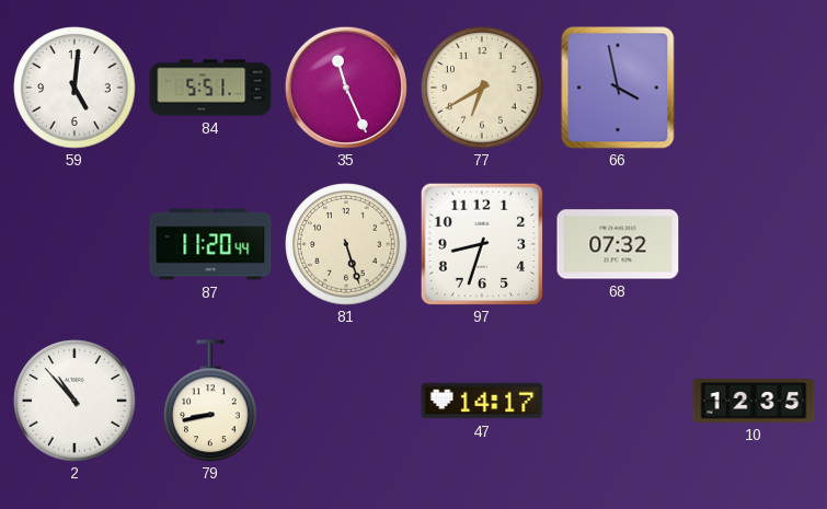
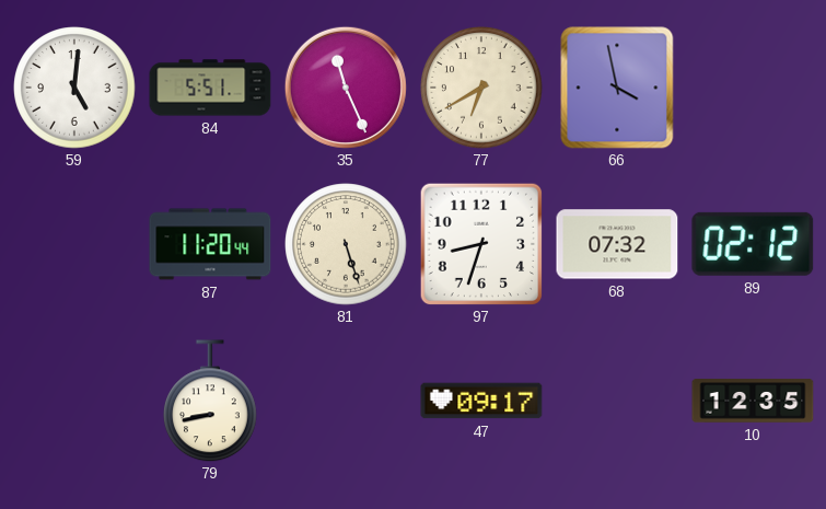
89: none -> 02:12 (753, 244)
2: 10:53 -> none (74, 401)
47: 14:17 -> 09:17 (481, 401)
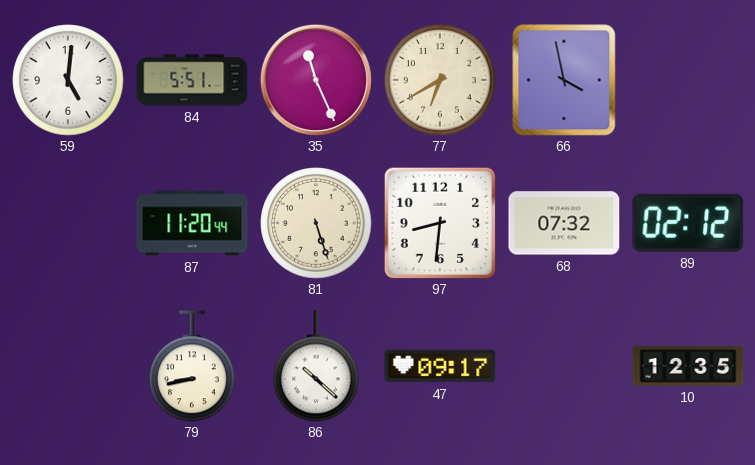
97: 8:33 -> 8:31 (440, 223)
86: none -> 10:22 (317, 366)
